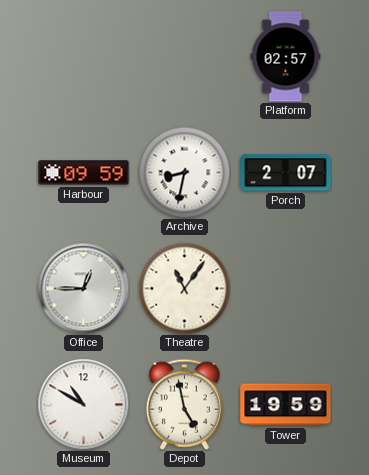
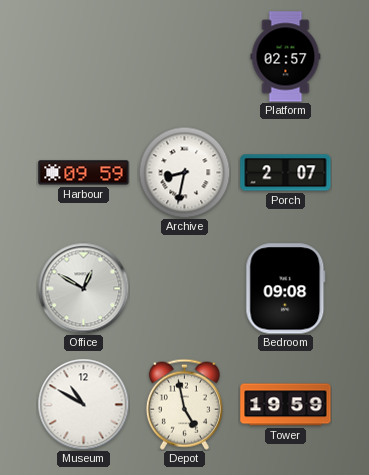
Office: 12:45 -> 12:50 (83, 288)
Theatre: 11:06 -> none (184, 288)
Bedroom: none -> 09:08 (286, 289)
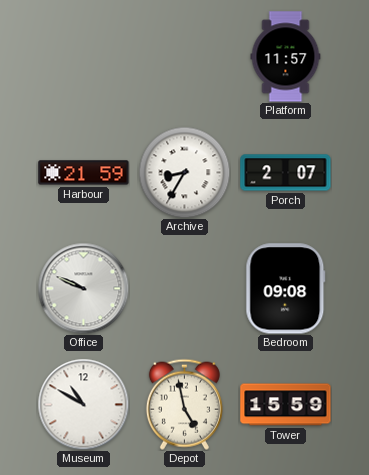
Platform: 02:57 -> 11:57 (286, 57)
Harbour: 09:59 -> 21:59 (84, 173)
Archive: 8:32 -> 8:35 (184, 172)
Office: 12:50 -> 9:49 (83, 288)
Tower: 19:59 -> 15:59 (286, 405)
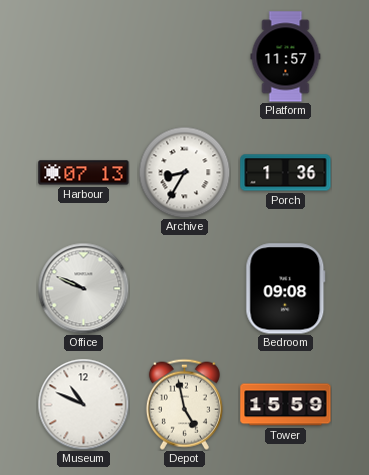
Harbour: 21:59 -> 07:13 (84, 173)
Porch: 2:07 -> 1:36 (286, 173)
Museum: 10:50 -> 10:49 (83, 404)
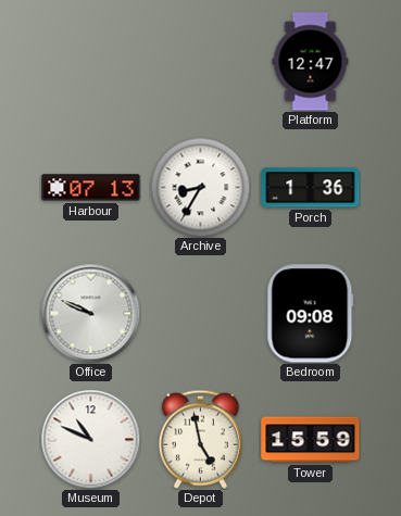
Platform: 11:57 -> 12:47 (311, 62)
